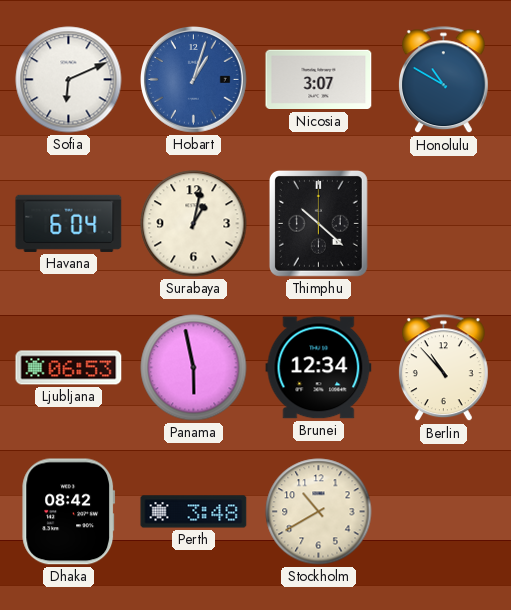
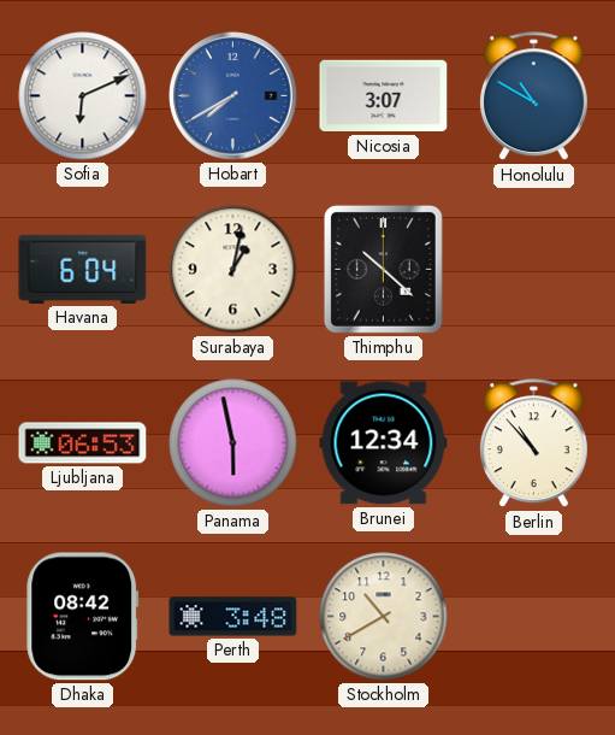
Hobart: 1:03 -> 7:40 (233, 96)
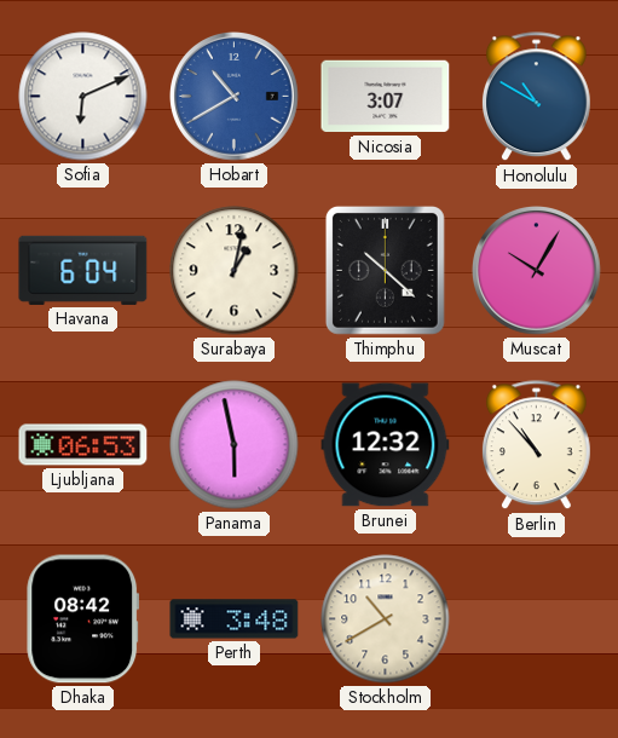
Hobart: 7:40 -> 10:40 (235, 97)
Muscat: none -> 10:05 (537, 271)
Brunei: 12:34 -> 12:32 (386, 445)
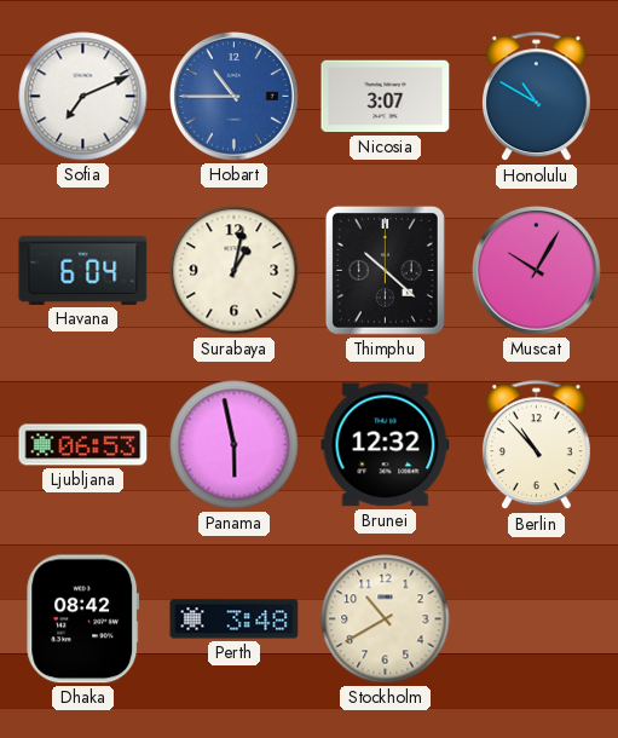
Sofia: 6:11 -> 7:11 (83, 97)
Hobart: 10:40 -> 10:45 (235, 97)
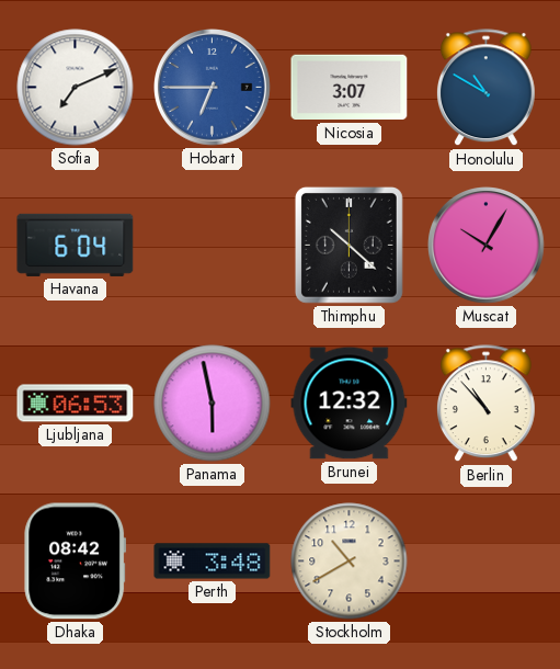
Hobart: 10:45 -> 6:45 (213, 88)
Surabaya: 1:02 -> none (235, 271)
